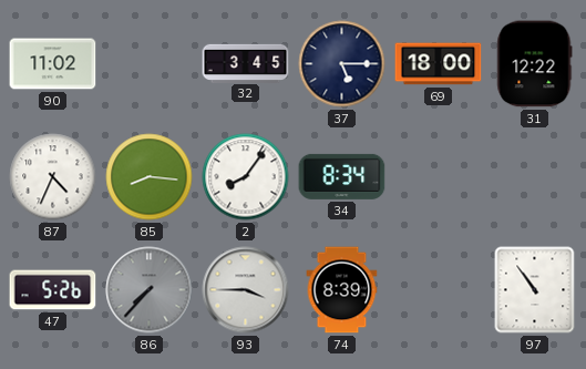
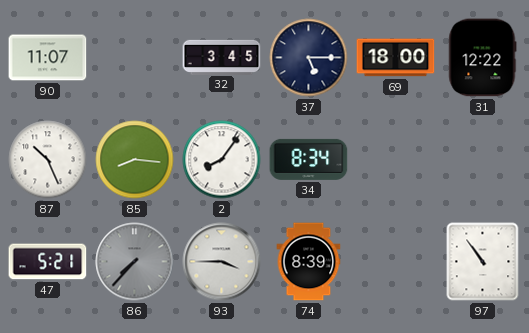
90: 11:02 -> 11:07 (48, 58)
87: 4:34 -> 10:26 (48, 160)
47: 5:26 -> 5:21 (48, 262)
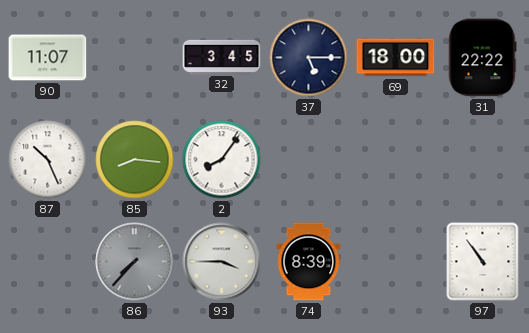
31: 12:22 -> 22:22 (483, 58)
34: 8:34 -> none (309, 159)
47: 5:21 -> none (48, 262)
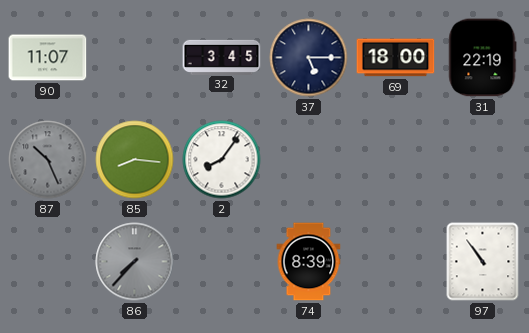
31: 22:22 -> 22:19 (483, 58)
87 dial: white -> grey (48, 160)
93: 3:45 -> none (222, 262)
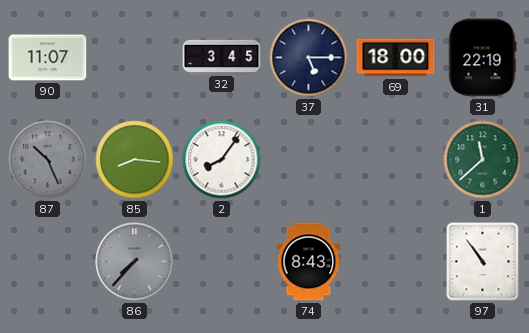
1: none -> 11:38 (483, 160)
74: 8:39 -> 8:43 (309, 262)
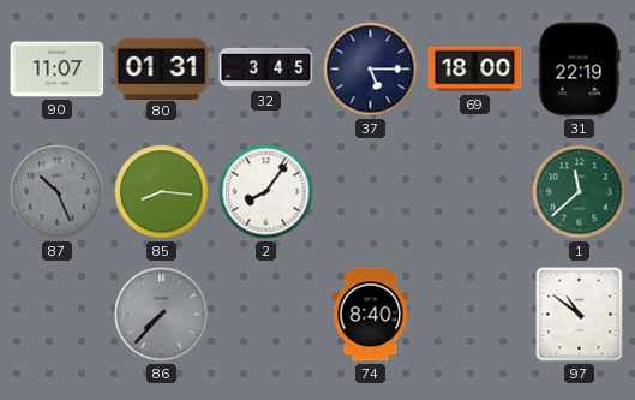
80: none -> 01:31 (162, 68)
74: 8:43 -> 8:40 (371, 315)
97: 10:54 -> 10:51 (580, 315)
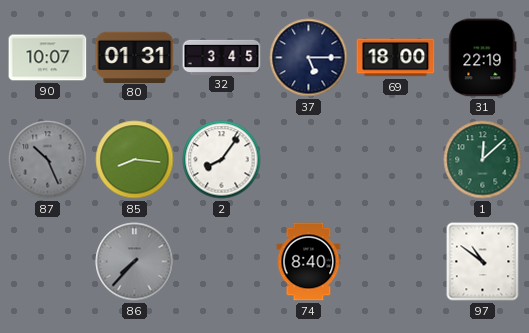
90: 11:07 -> 10:07 (48, 58)
1: 11:38 -> 12:08 (483, 160)
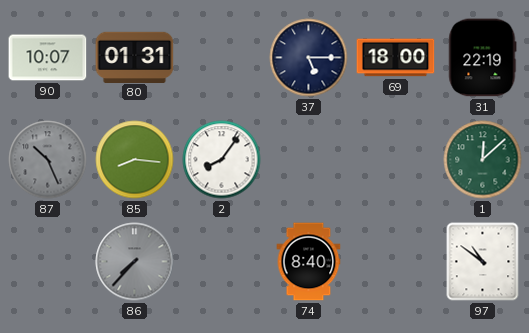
32: 3:45 -> none (222, 57)
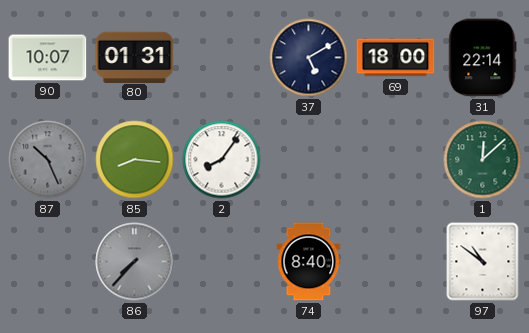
37: 5:15 -> 5:10 (309, 58)
31: 22:19 -> 22:14 (483, 58)
